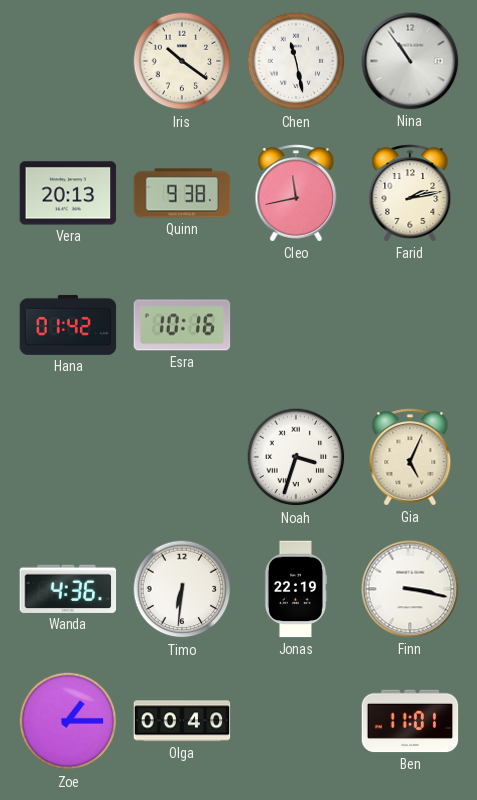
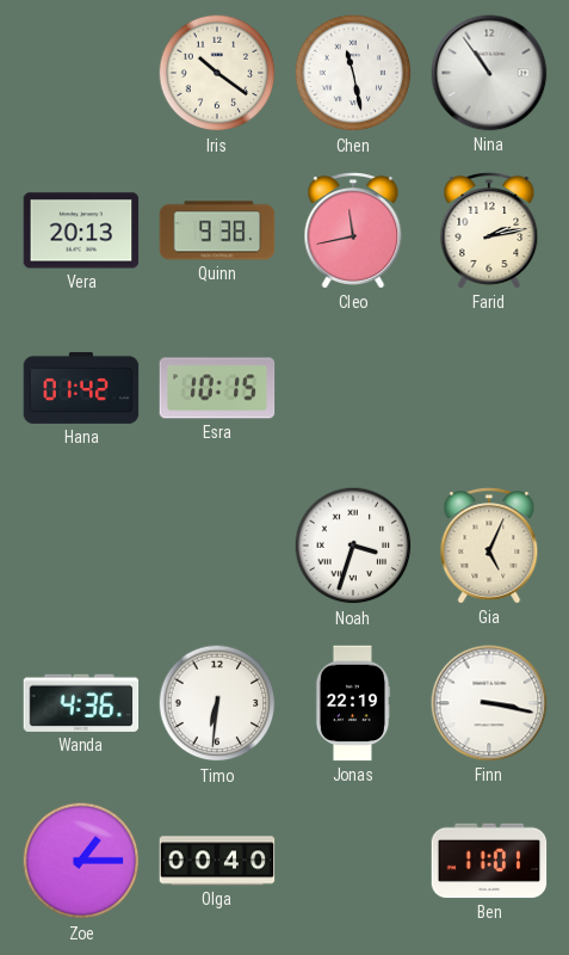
Esra: 10:16 -> 10:15 (217, 388)
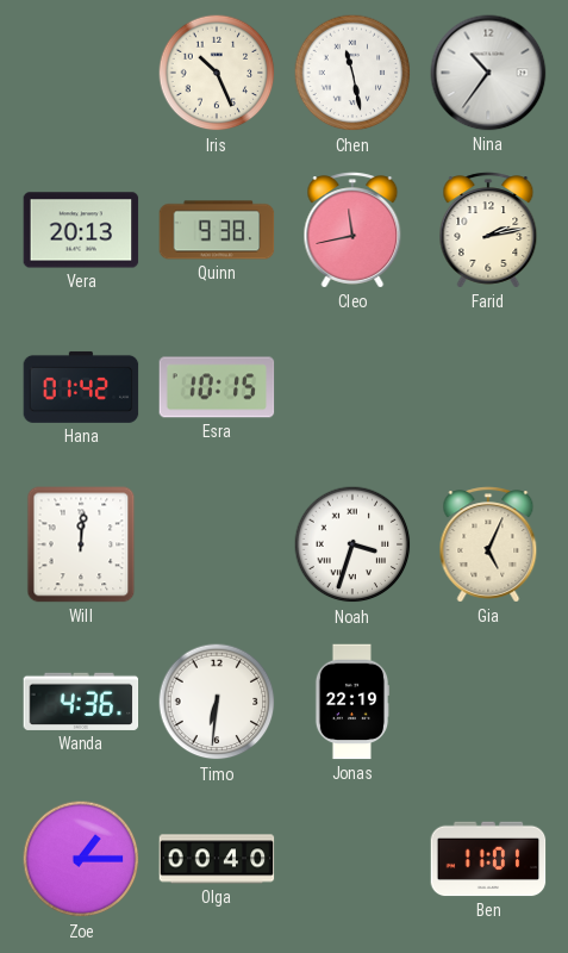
Iris: 10:21 -> 10:26 (217, 73)
Nina: 10:54 -> 10:36 (488, 73)
Will: none -> 12:01 (81, 544)
Finn: 3:17 -> none (489, 703)
